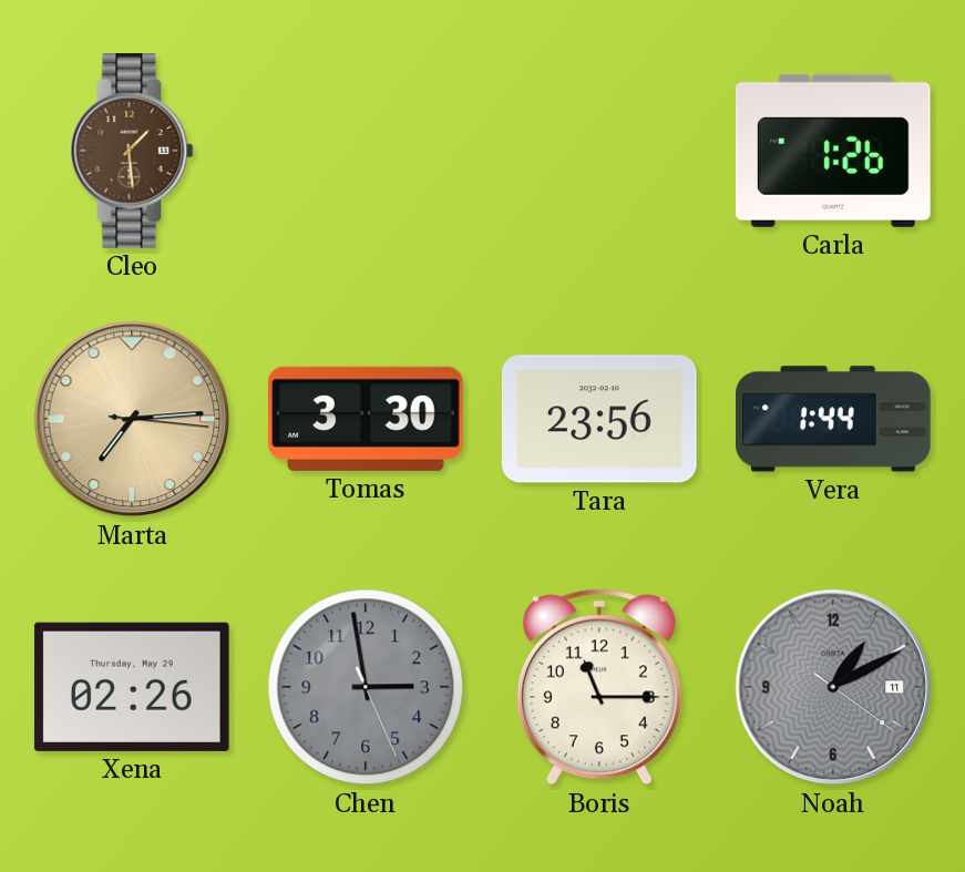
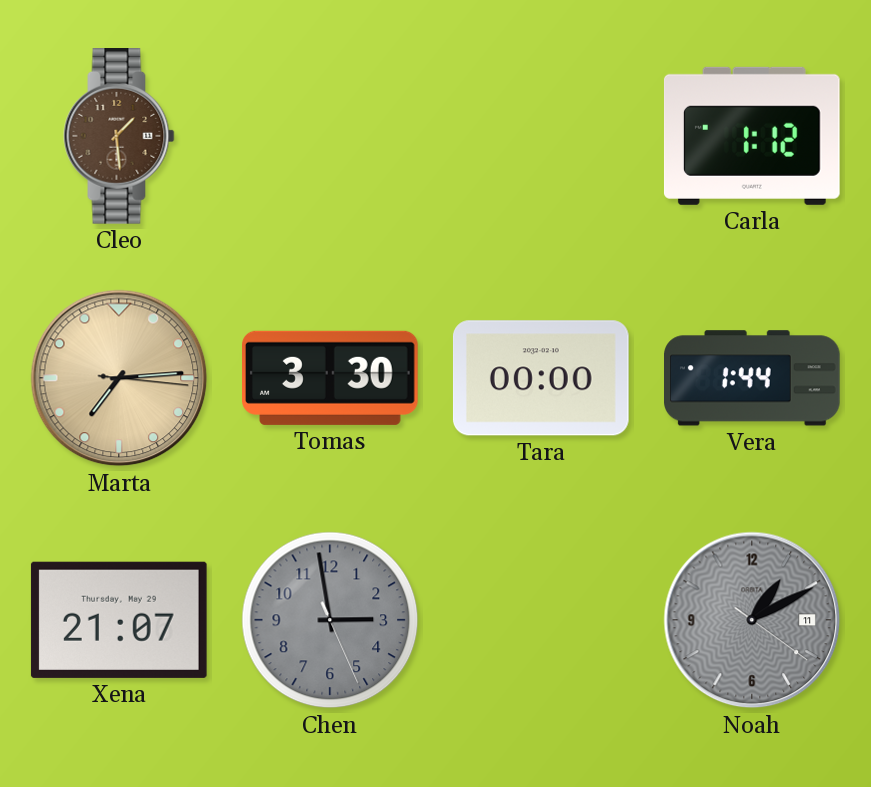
Carla: 1:26 -> 1:12 (752, 136)
Tara: 23:56 -> 00:00 (541, 378)
Xena: 02:26 -> 21:07 (119, 620)
Boris: 11:15 -> none (599, 687)
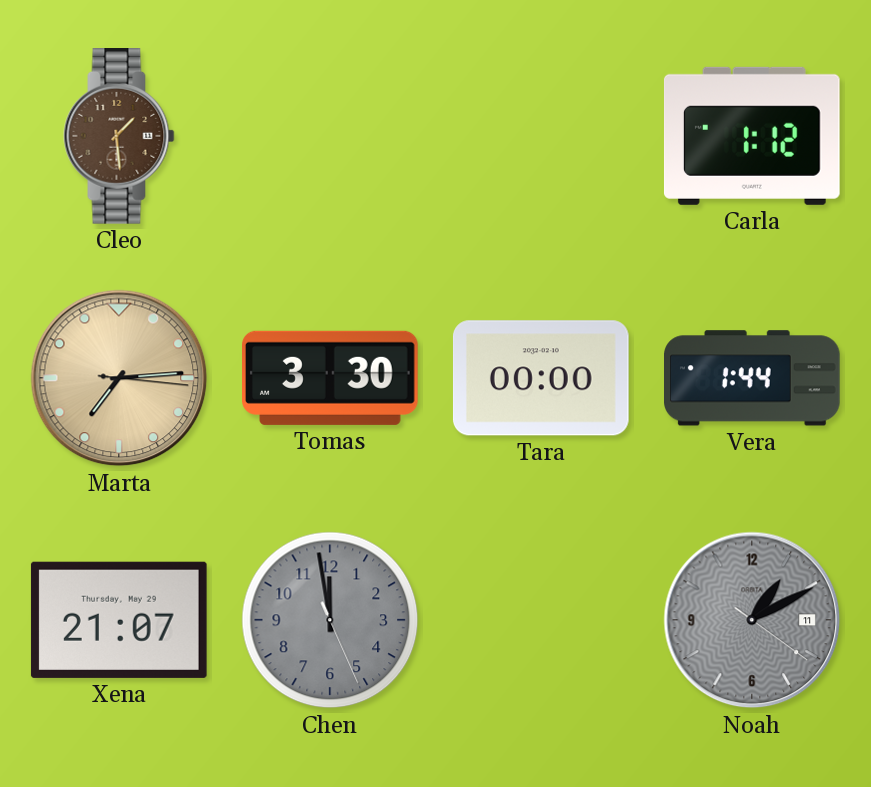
Chen: 2:58 -> 11:58 (330, 620)
